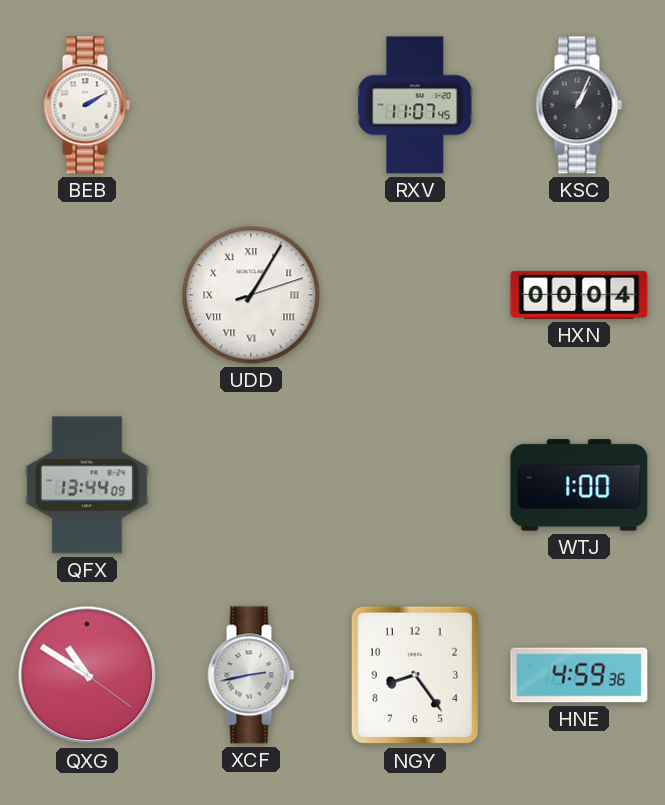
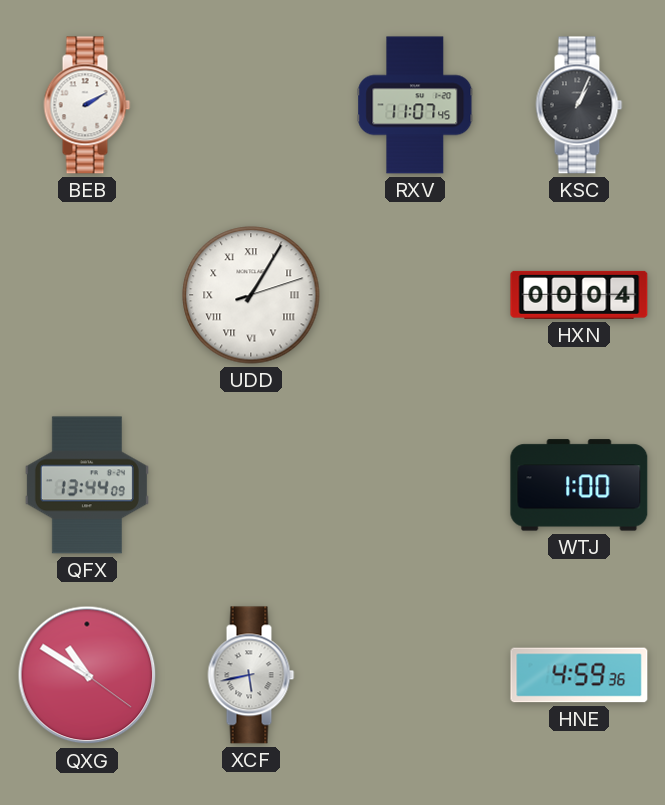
XCF: 2:43 -> 5:43 (251, 675)
NGY: 8:24 -> none (415, 675)
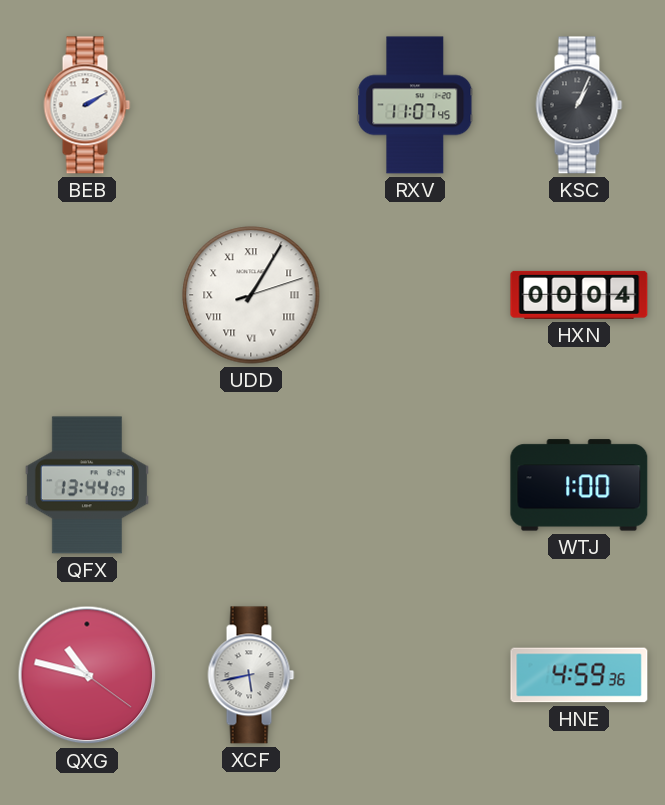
QXG: 10:50 -> 10:47 (87, 675)
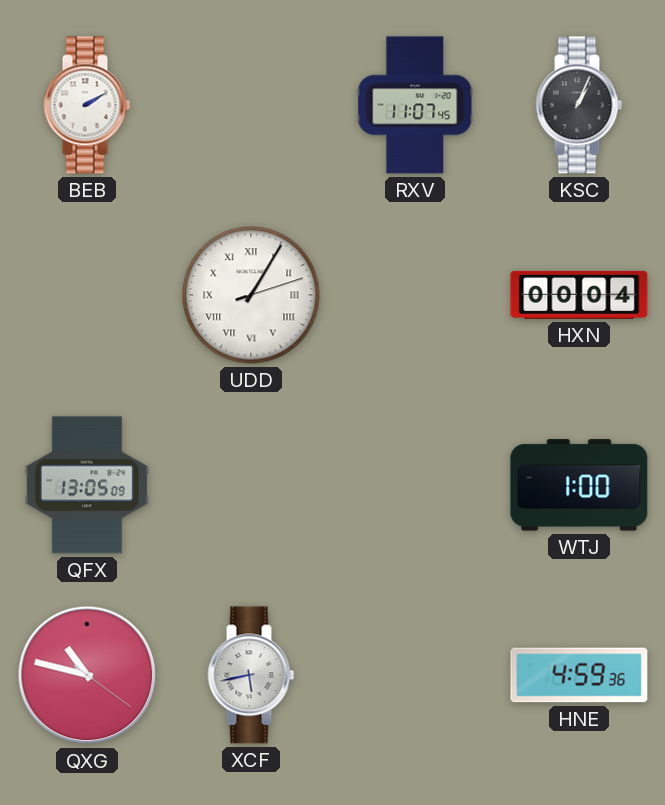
QFX: 13:44 -> 13:05 (87, 485)
